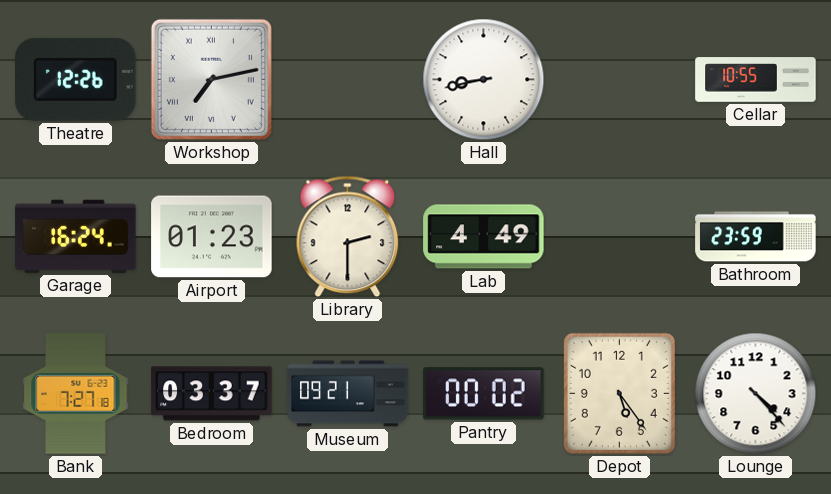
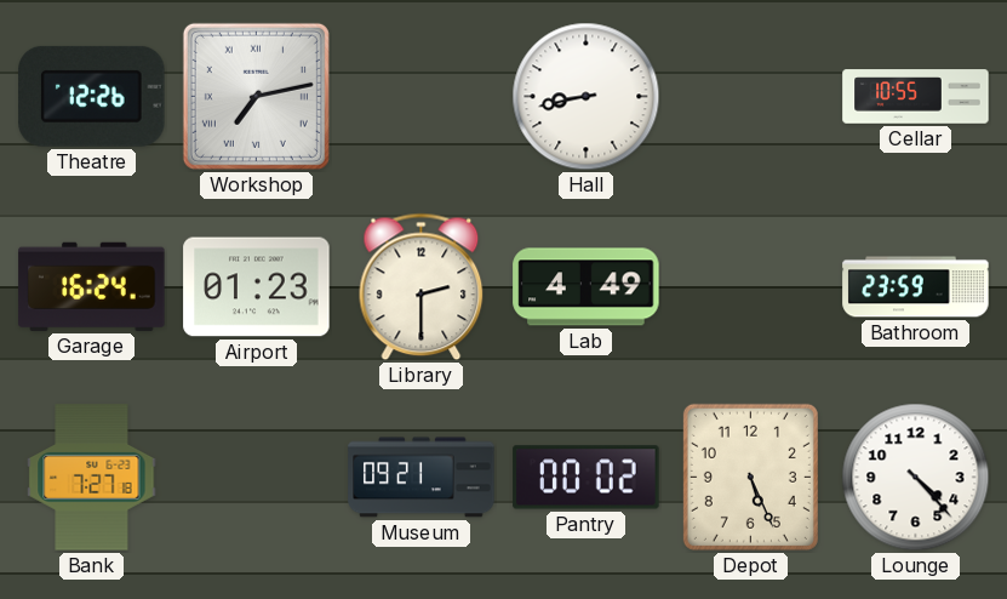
Bedroom: 03:37 -> none (212, 394)
Depot: 5:24 -> 5:26 (750, 477)
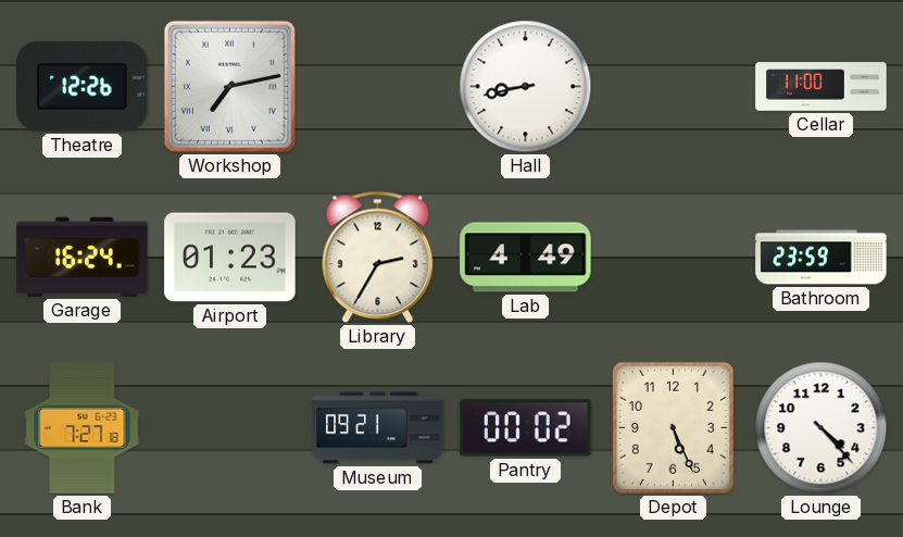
Cellar: 10:55 -> 11:00 (822, 87)
Library: 2:30 -> 2:35 (378, 258)
